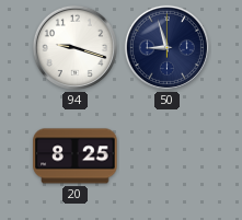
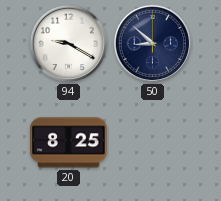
94: 9:18 -> 9:20 (68, 43)
50: 8:57 -> 8:52 (152, 43)
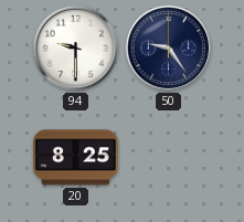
94: 9:20 -> 9:30 (75, 47)
50: 8:52 -> 9:24 (168, 47)
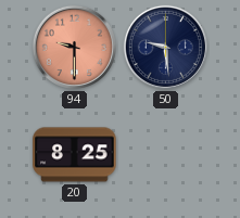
94 dial: white -> salmon (74, 47)
50: 9:24 -> 9:29 (165, 47)
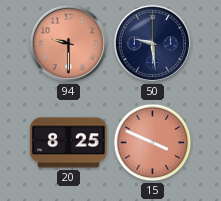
15: none -> 3:49 (153, 143)
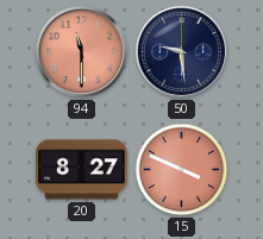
94: 9:30 -> 11:30 (81, 51)
20: 8:25 -> 8:27 (82, 170)
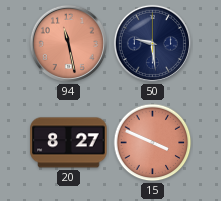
94: 11:30 -> 11:28 (68, 43)
